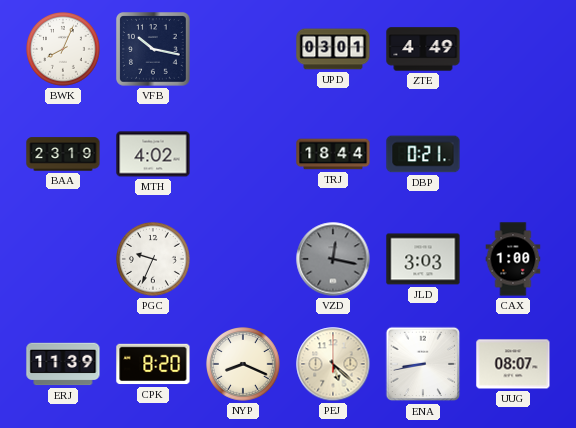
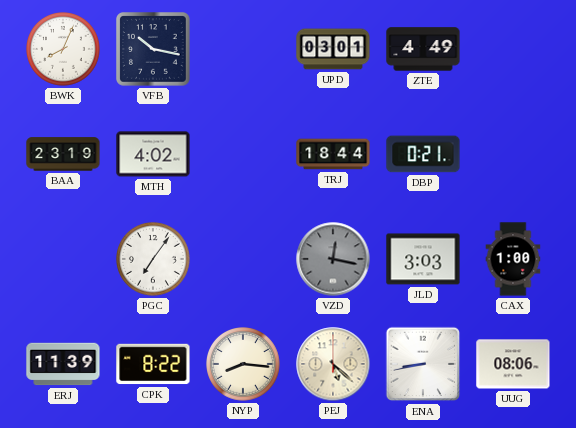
PGC: 9:34 -> 7:06 (154, 260)
CPK: 8:20 -> 8:22 (153, 364)
NYP: 8:19 -> 8:16 (244, 365)
UUG: 08:07 -> 08:06 (513, 364)
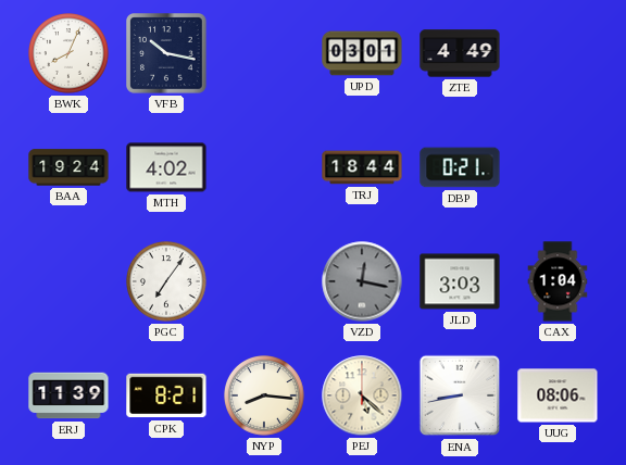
BAA: 23:19 -> 19:24 (68, 167)
CAX: 1:00 -> 1:04 (558, 281)
CPK: 8:22 -> 8:21 (166, 395)
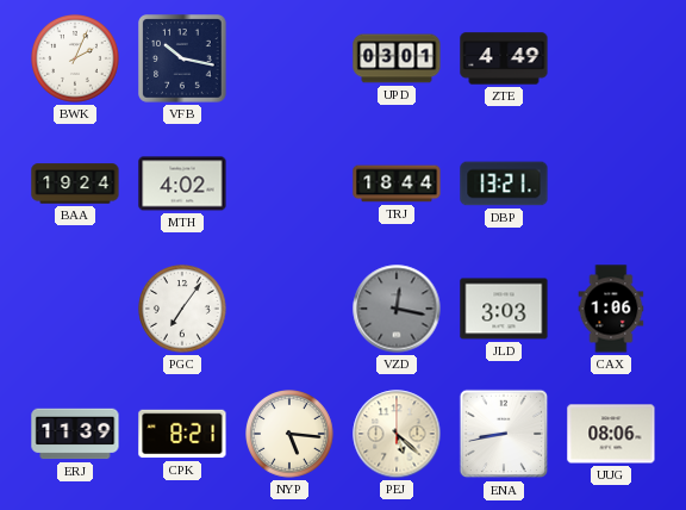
BWK: 8:04 -> 2:04 (76, 60)
DBP: 0:21 -> 13:21 (504, 184)
CAX: 1:04 -> 1:06 (611, 309)
NYP: 8:16 -> 5:16 (291, 435)
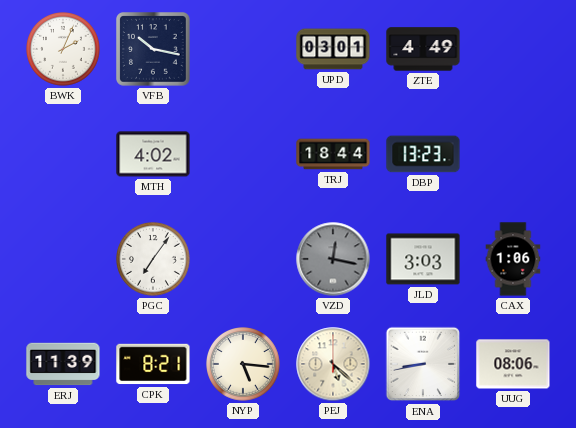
BAA: 19:24 -> none (75, 184)
DBP: 13:21 -> 13:23 (423, 154)
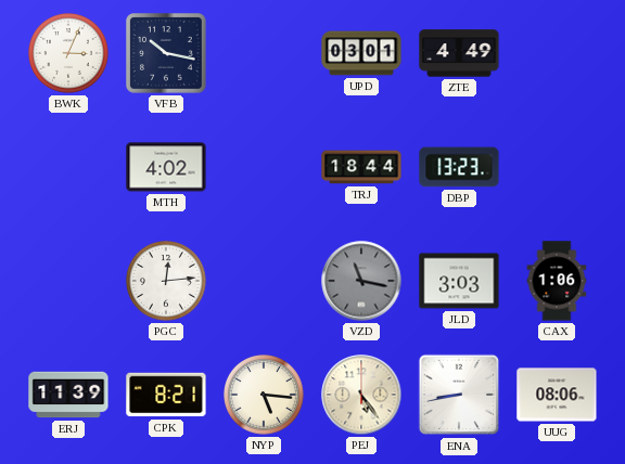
BWK: 2:04 -> 3:04 (69, 54)
PGC: 7:06 -> 12:14 (167, 282)
VZD: 12:17 -> 11:17 (361, 281)
PEJ: 5:22 -> 5:24 (361, 395)
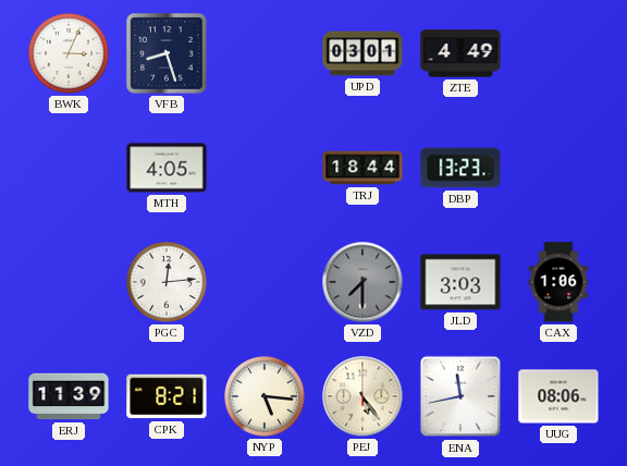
VFB: 10:17 -> 8:27 (168, 54)
MTH: 4:02 -> 4:05 (167, 168)
VZD: 11:17 -> 7:30 (362, 282)
ENA: 8:43 -> 11:43 (460, 396)
